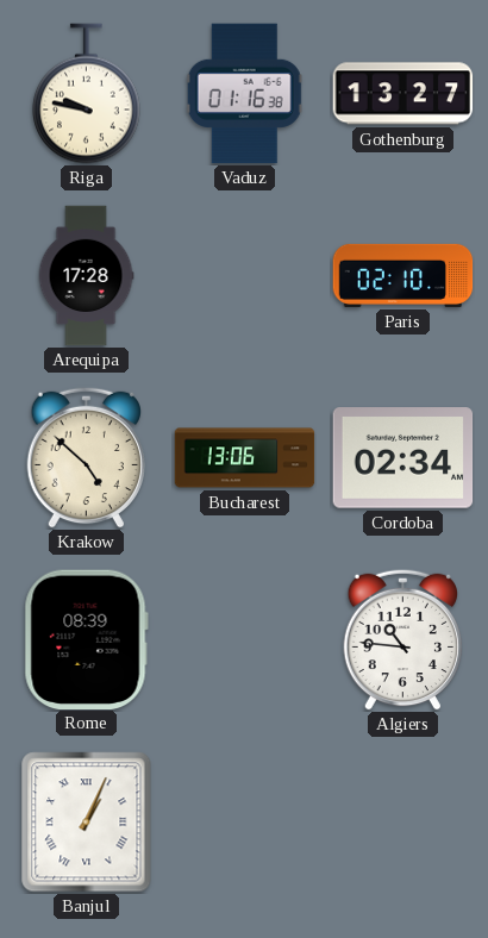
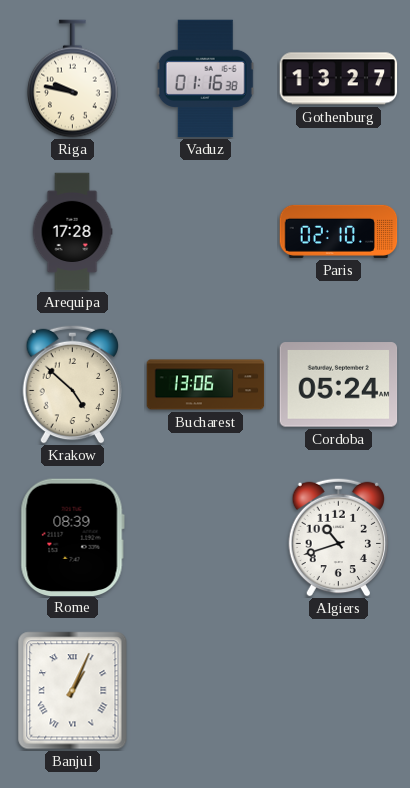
Cordoba: 02:34 -> 05:24 (339, 385)
Algiers: 10:46 -> 10:42 (338, 537)
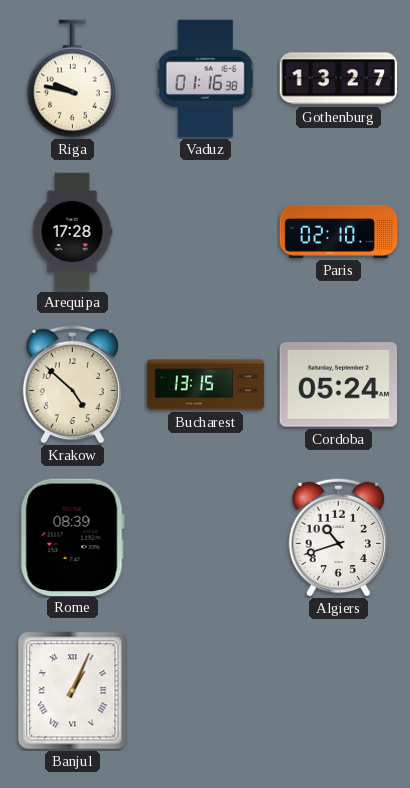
Bucharest: 13:06 -> 13:15 (206, 385)
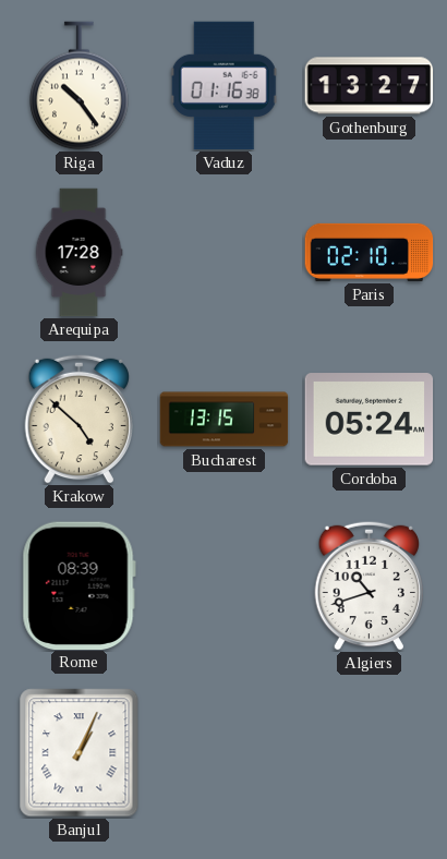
Riga: 9:47 -> 10:24 (80, 86)
